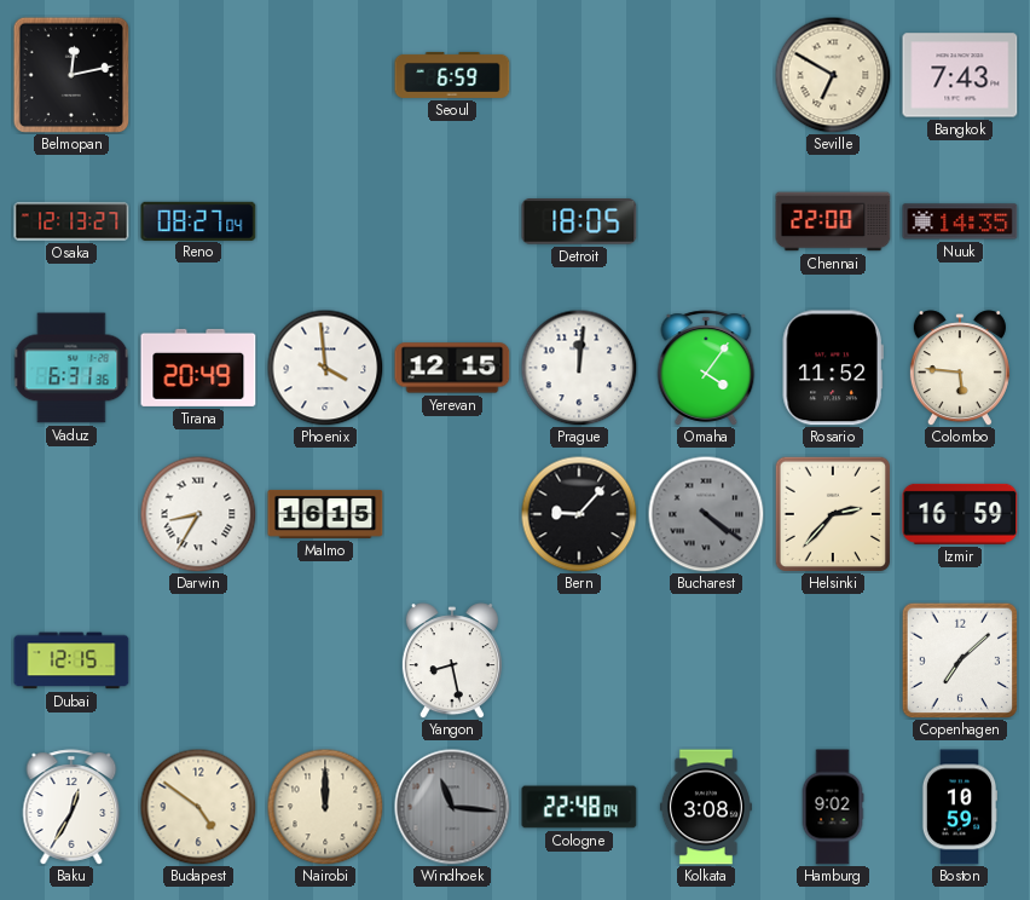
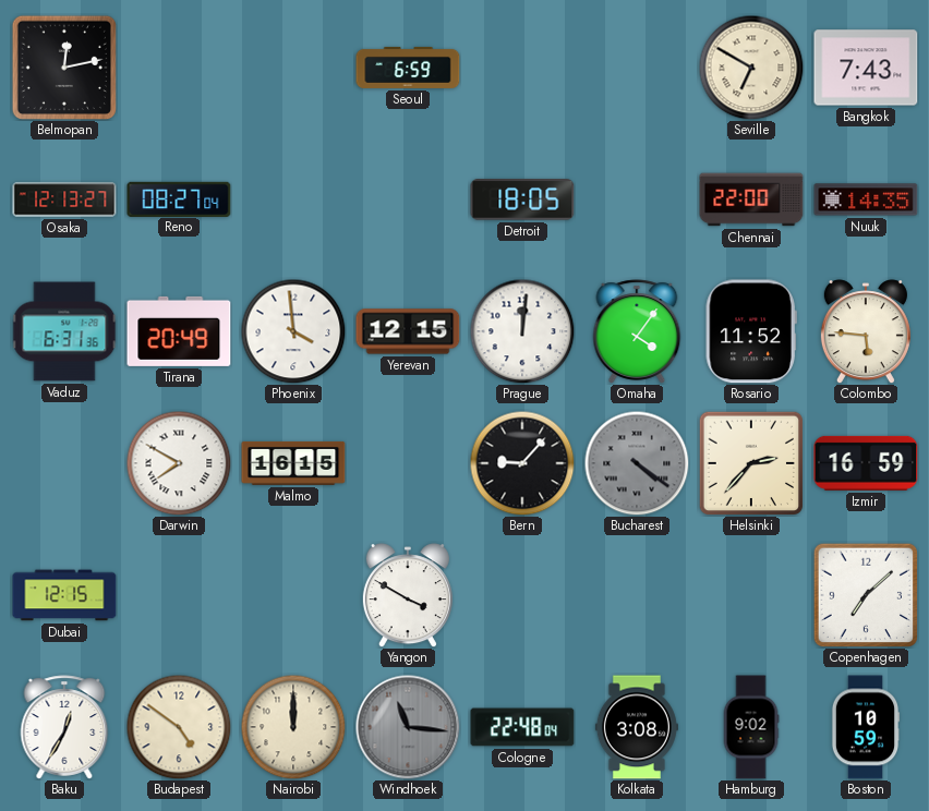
Darwin: 8:35 -> 7:50 (179, 463)
Yangon: 8:28 -> 3:50 (408, 595)
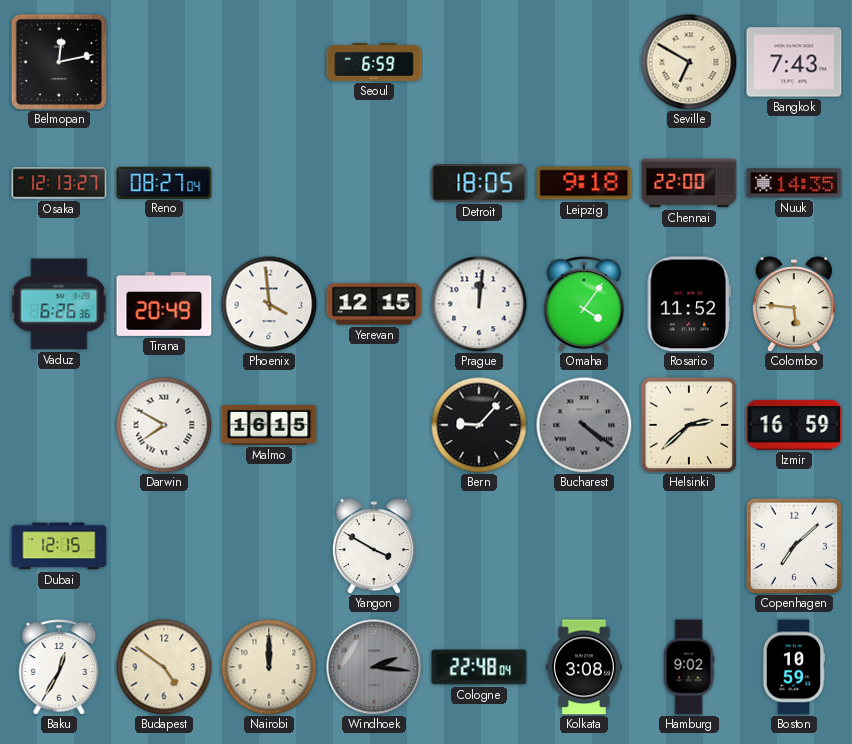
Leipzig: none -> 9:18 (584, 183)
Vaduz: 6:31 -> 6:26 (59, 304)
Helsinki: 2:37 -> 2:38 (688, 424)
Windhoek: 11:16 -> 2:16 (374, 667)
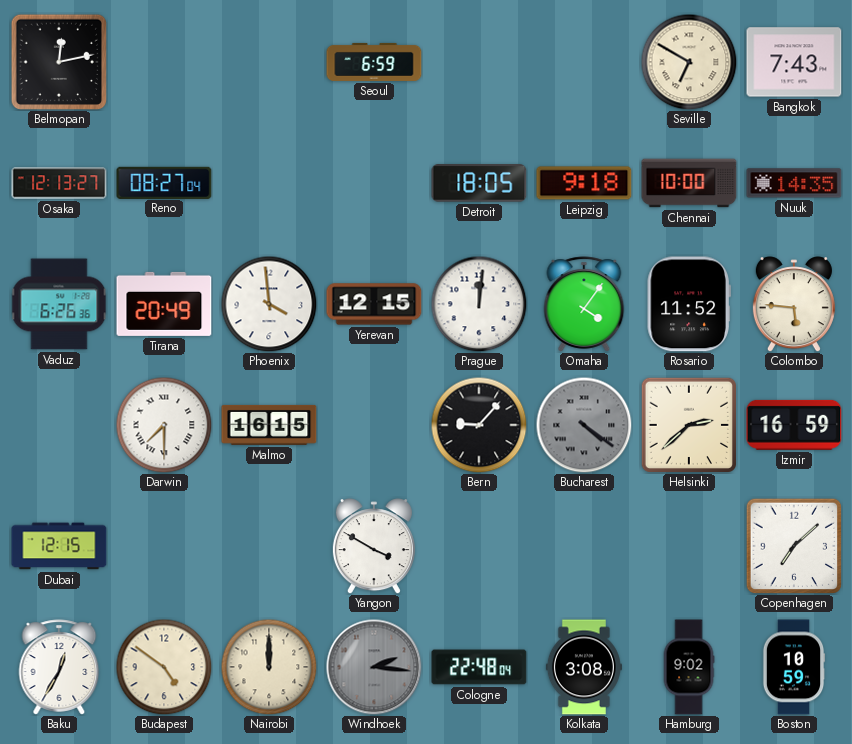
Chennai: 22:00 -> 10:00 (689, 183)
Darwin: 7:50 -> 7:30 (164, 425)
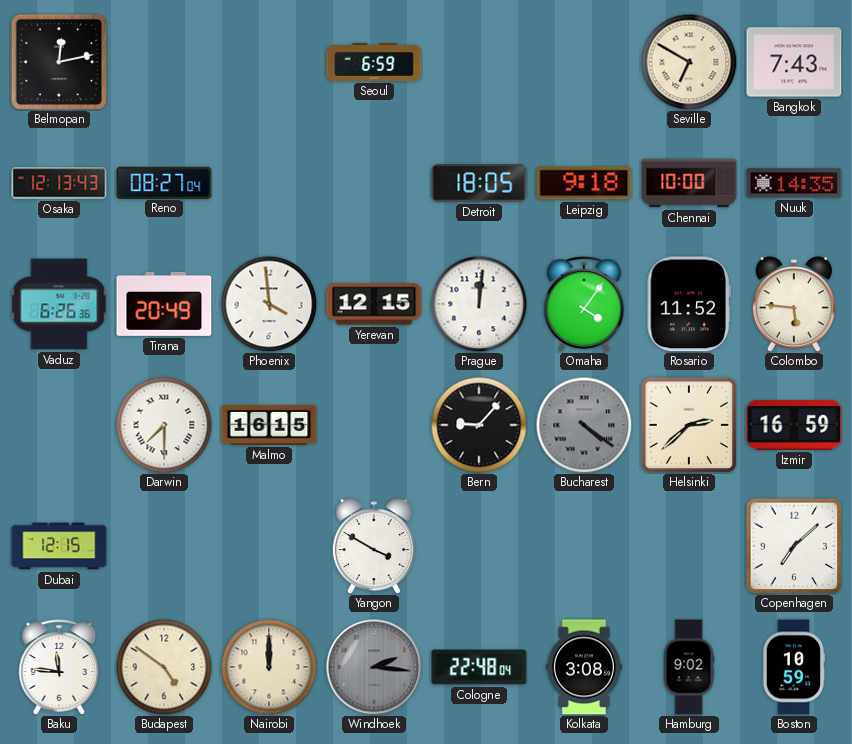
Osaka: 12:13:27 -> 12:13:43 (59, 183)
Baku: 12:35 -> 11:46 (59, 667)
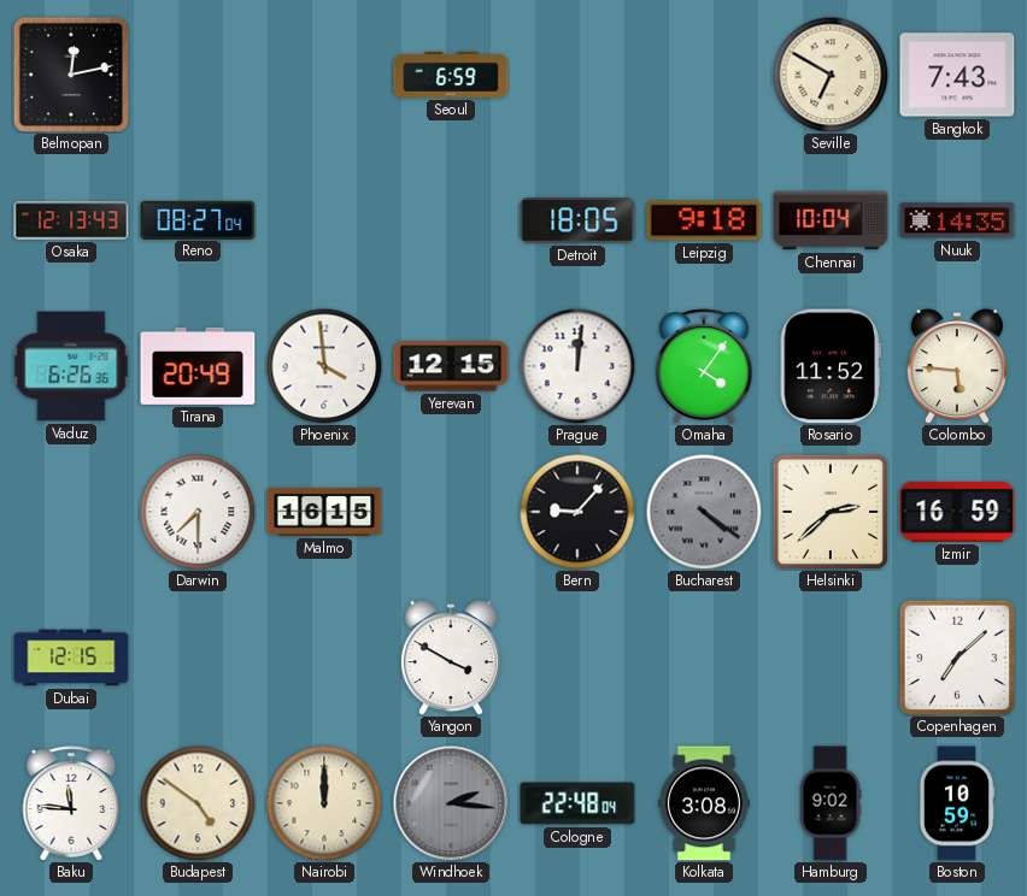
Chennai: 10:00 -> 10:04 (831, 220)
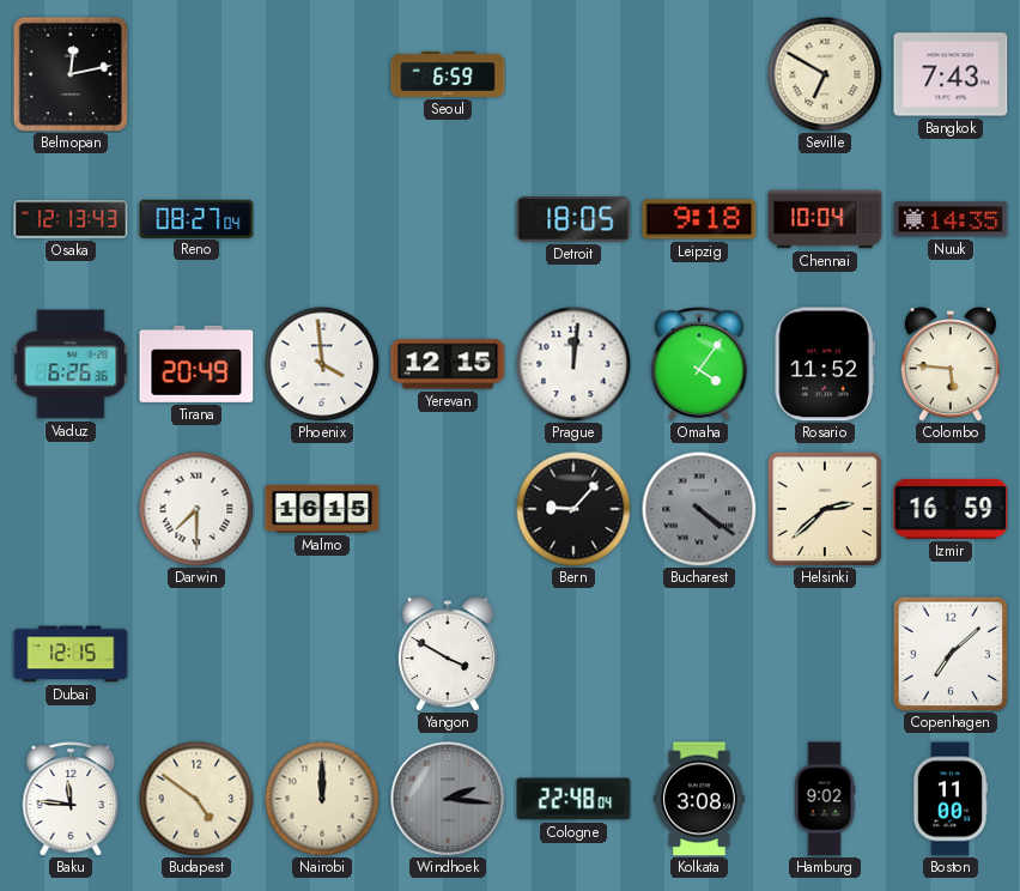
Boston: 10:59 -> 11:00 (951, 799)
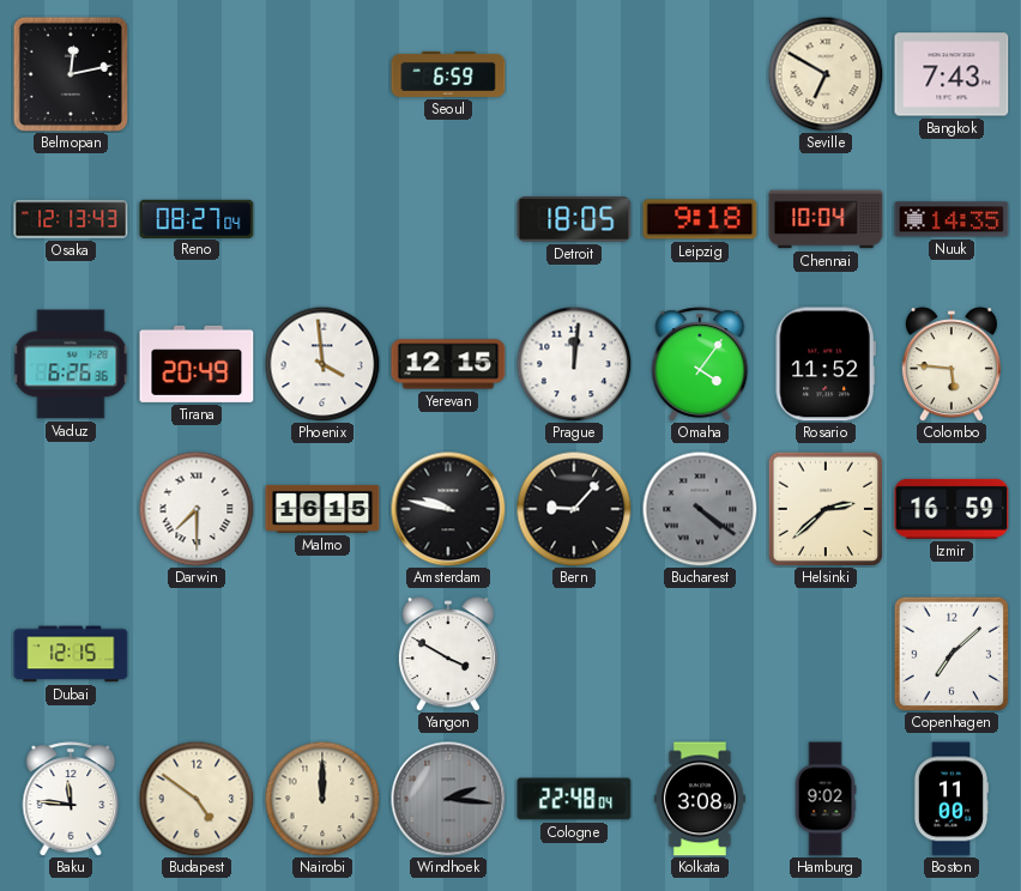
Amsterdam: none -> 9:47 (448, 509)
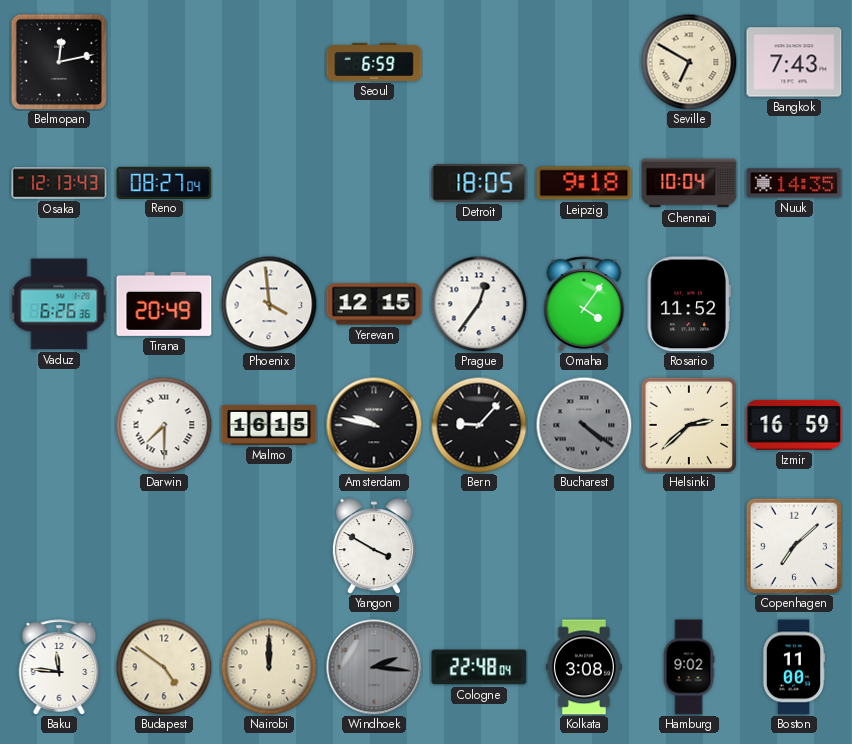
Prague: 12:01 -> 12:36 (479, 304)
Colombo: 5:46 -> none (951, 364)
Dubai: 12:15 -> none (71, 654)
